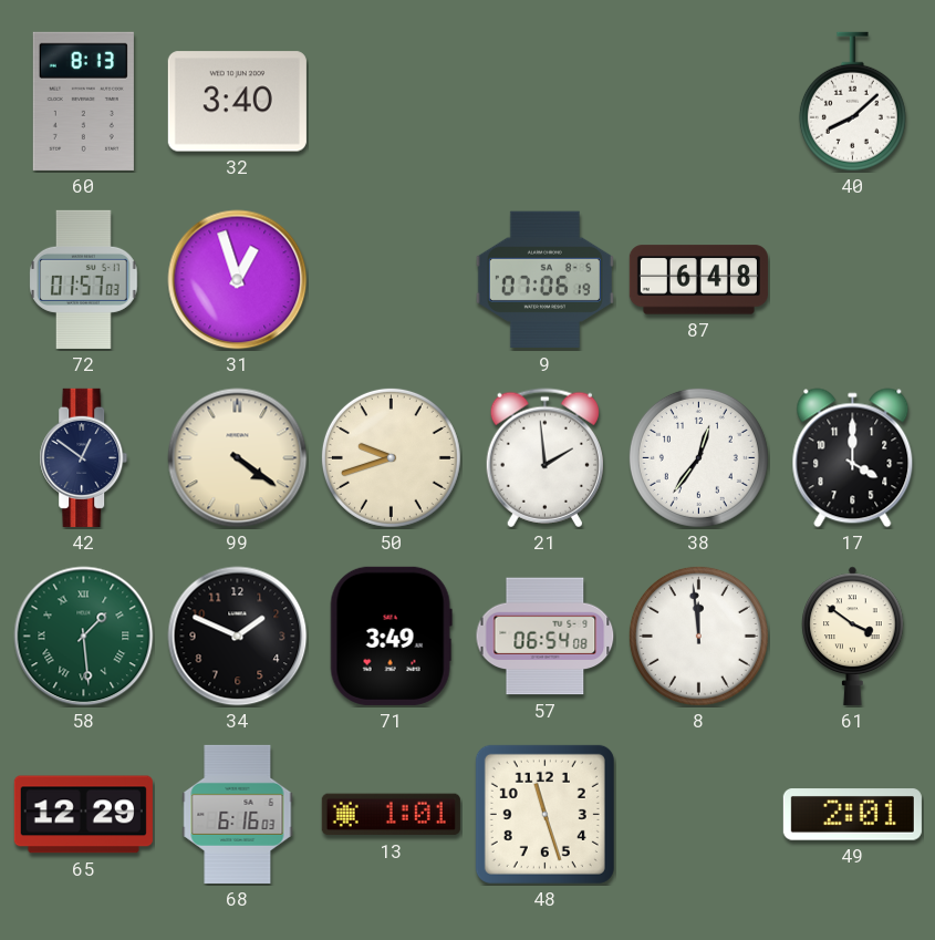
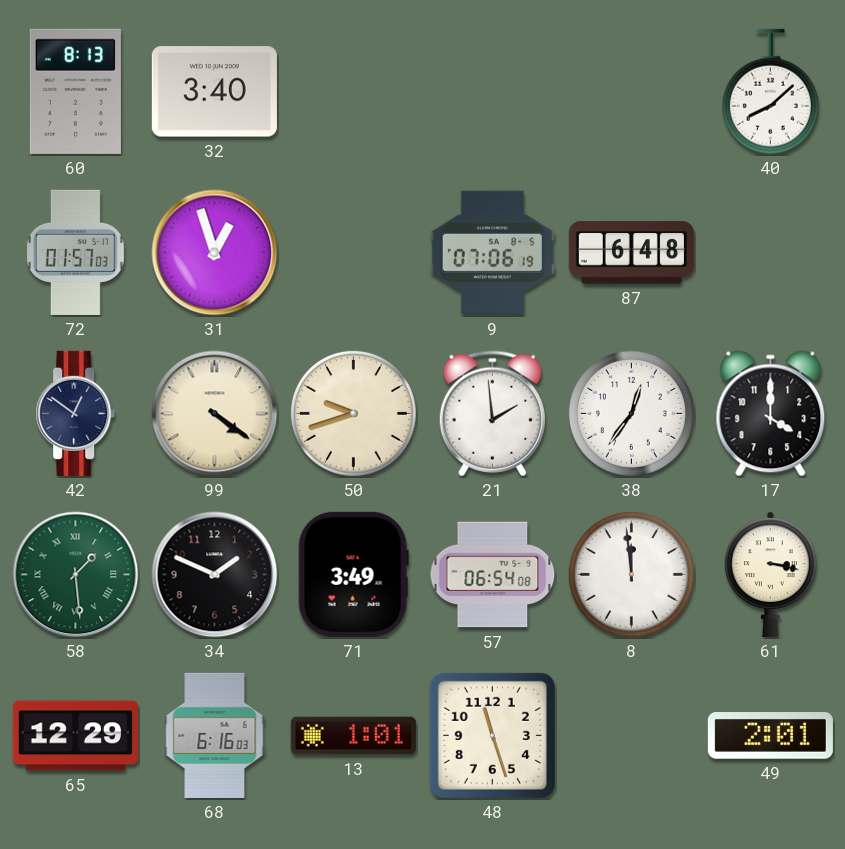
61: 3:51 -> 3:17 (771, 574)
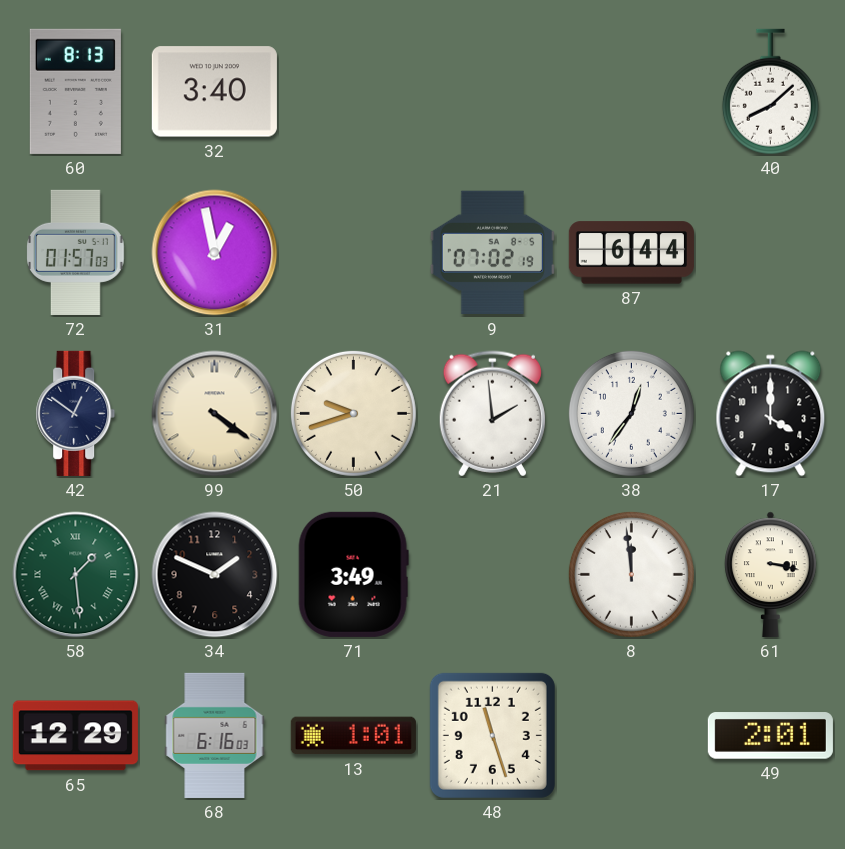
31: 12:57 -> 12:58 (215, 253)
9: 07:06 -> 07:02 (492, 253)
87: 6:48 -> 6:44 (631, 253)
57: 06:54 -> none (493, 575)
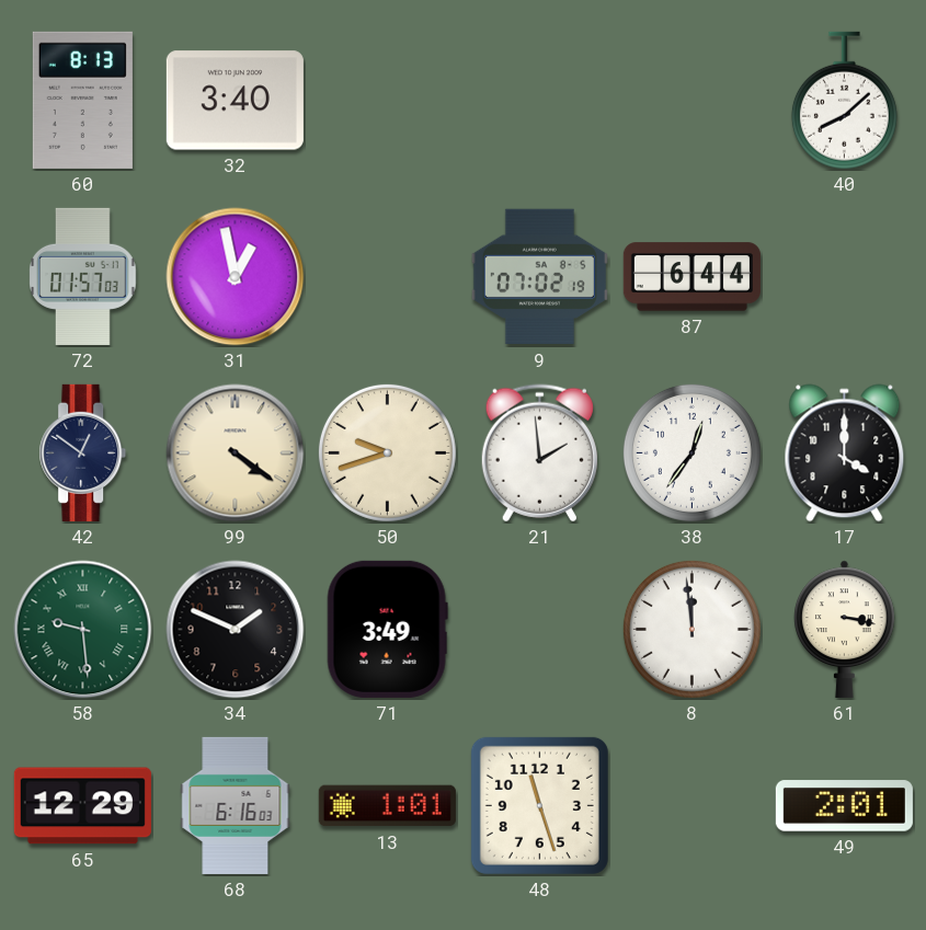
58: 1:29 -> 9:29 (83, 630)
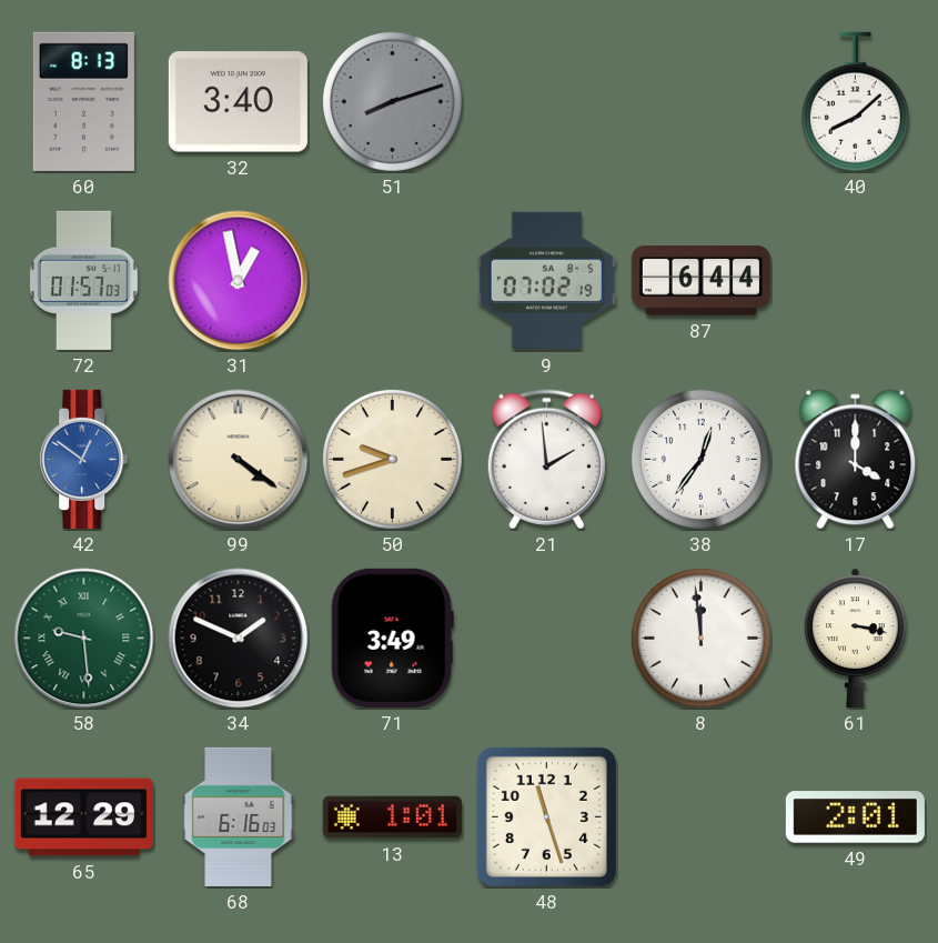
51: none -> 8:12 (392, 101)
42 dial: navy -> blue (84, 459)
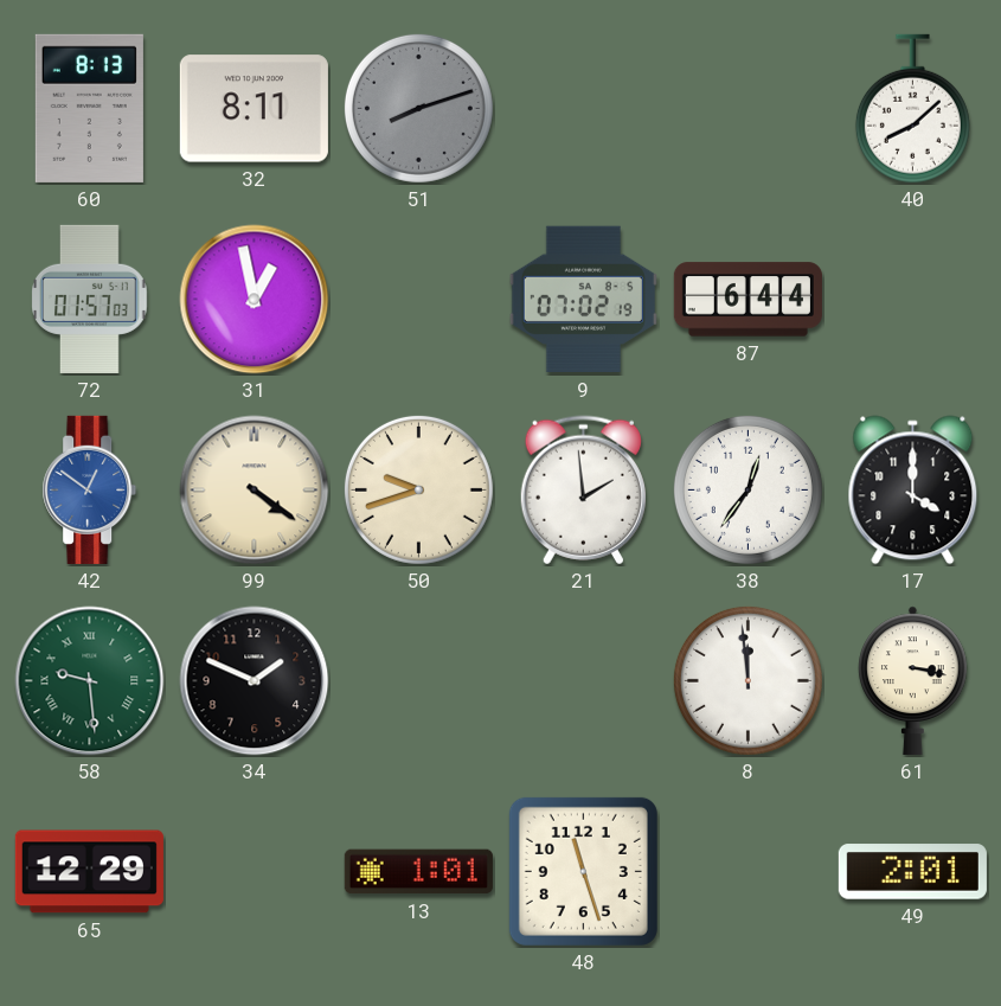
32: 3:40 -> 8:11 (254, 109)
71: 3:49 -> none (392, 638)
68: 6:16 -> none (239, 816)
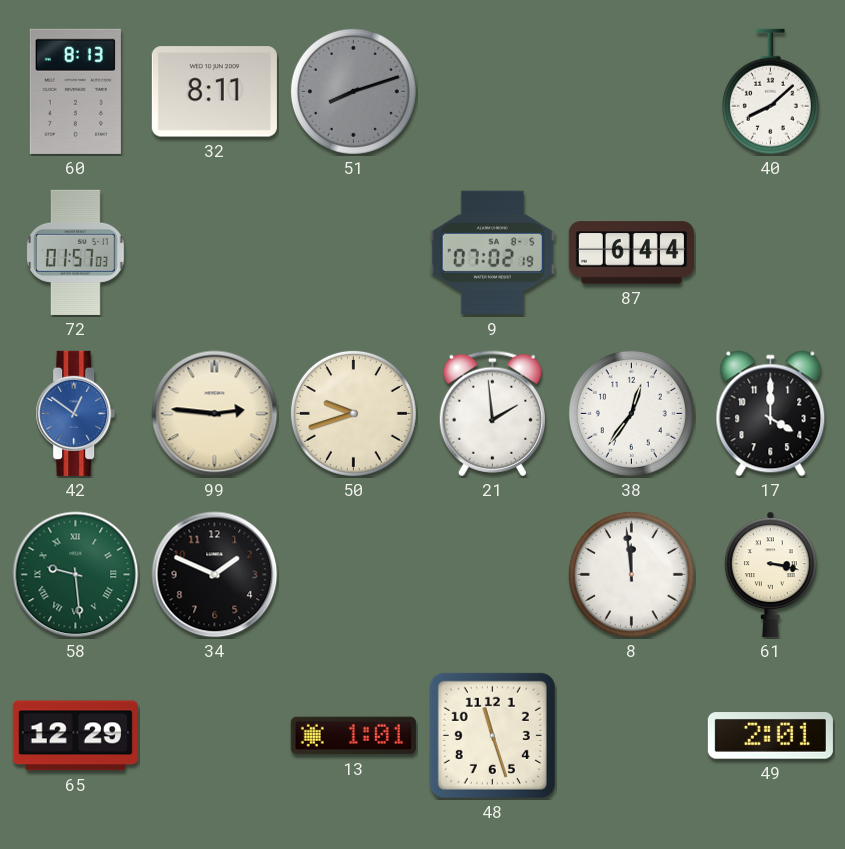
31: 12:58 -> none (255, 300)
99: 4:21 -> 2:46 (215, 414)
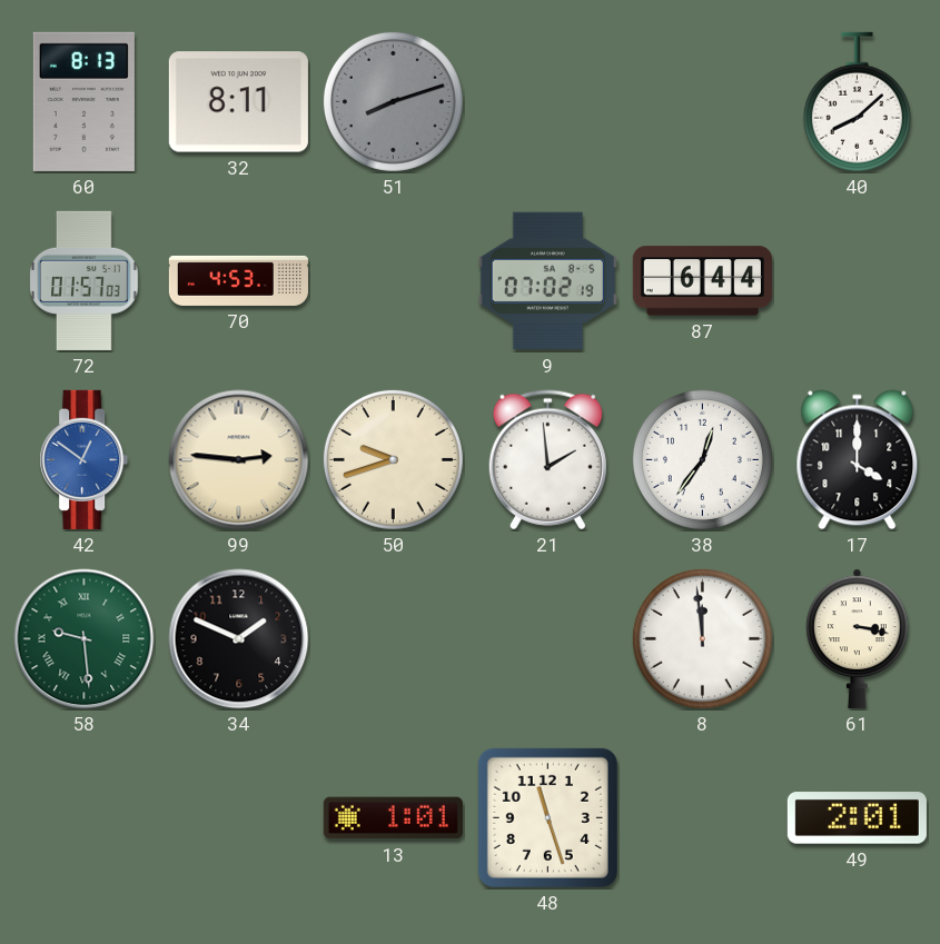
70: none -> 4:53 (238, 280)
65: 12:29 -> none (75, 736)
